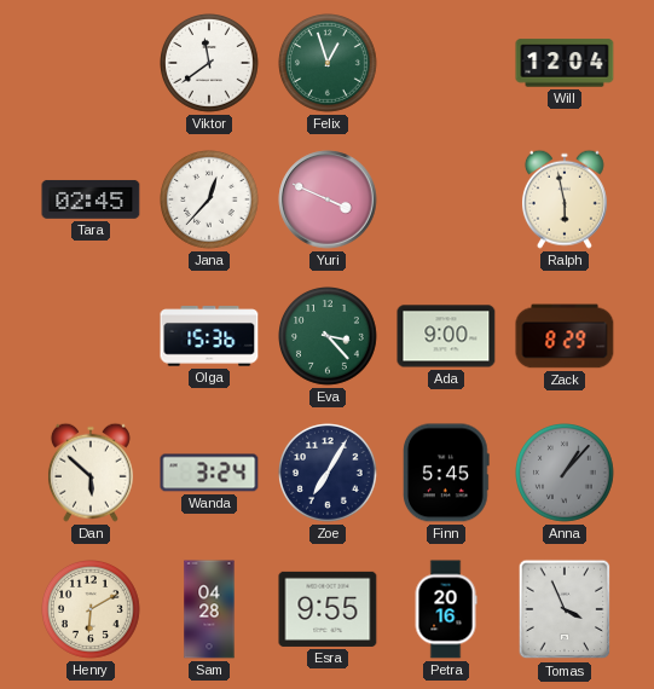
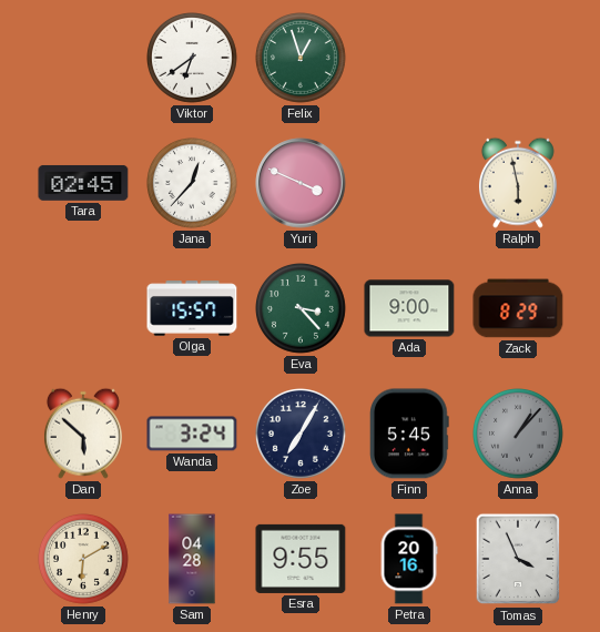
Viktor: 11:39 -> 6:39 (193, 59)
Will: 12:04 -> none (565, 63)
Olga: 15:36 -> 15:57 (192, 308)
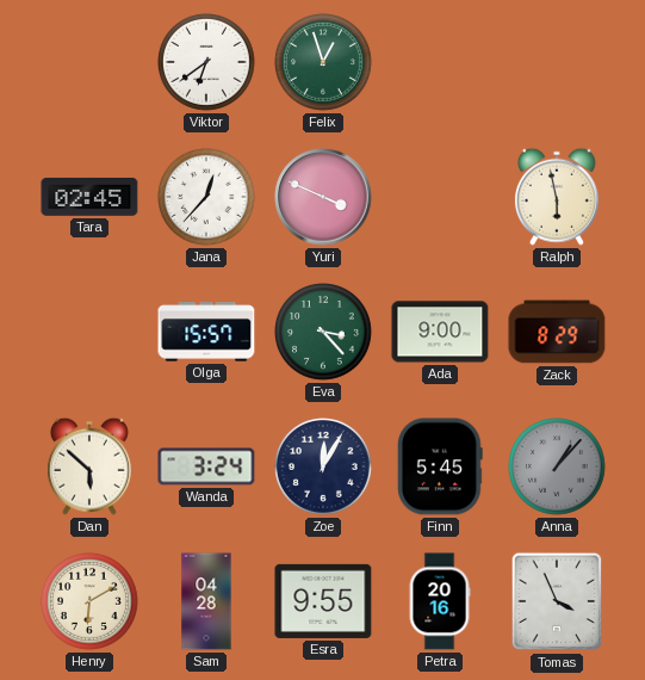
Zoe: 7:05 -> 12:05 (324, 468)
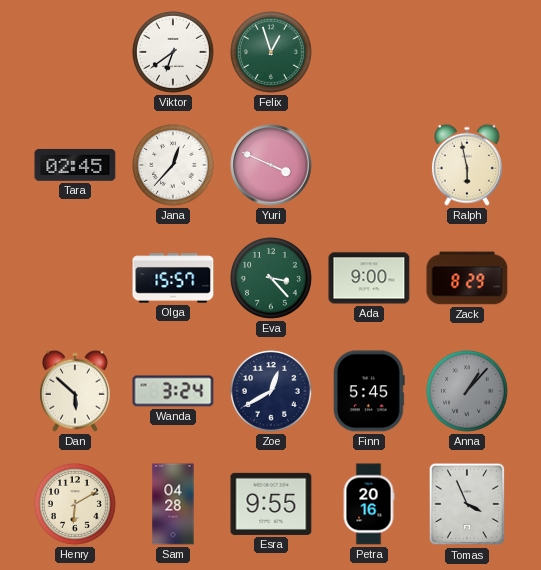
Zoe: 12:05 -> 12:40 (272, 392)
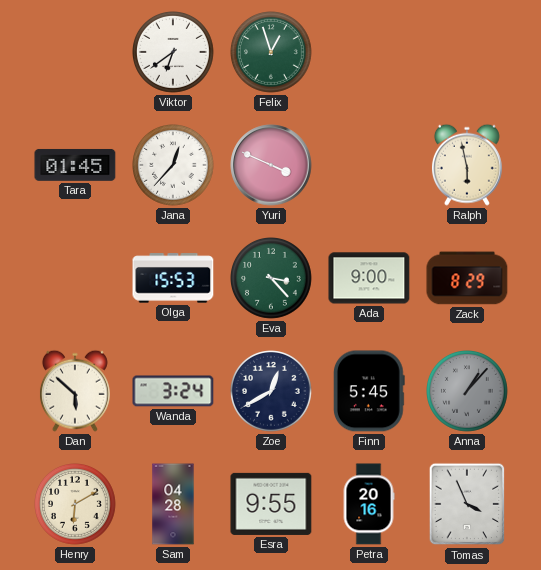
Tara: 02:45 -> 01:45 (75, 165)
Olga: 15:57 -> 15:53 (173, 278)
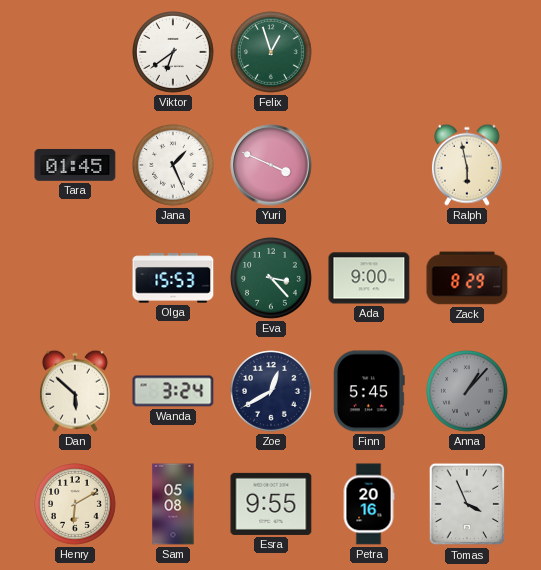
Jana: 12:37 -> 1:26 (174, 166)
Sam: 04:28 -> 05:08 (173, 504)
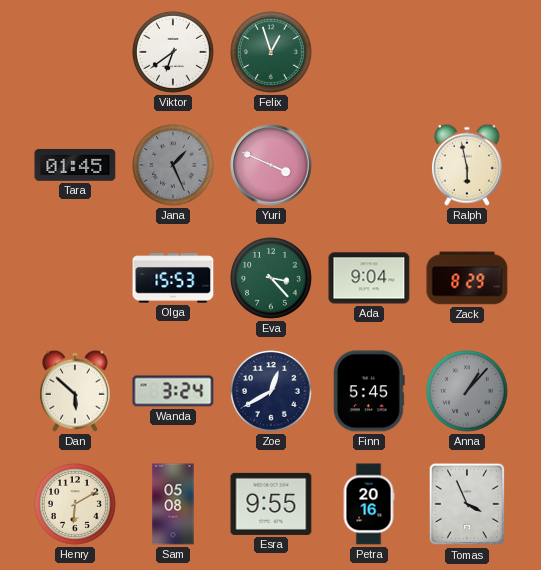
Jana dial: white -> grey (174, 166)
Ada: 9:00 -> 9:04 (369, 278)
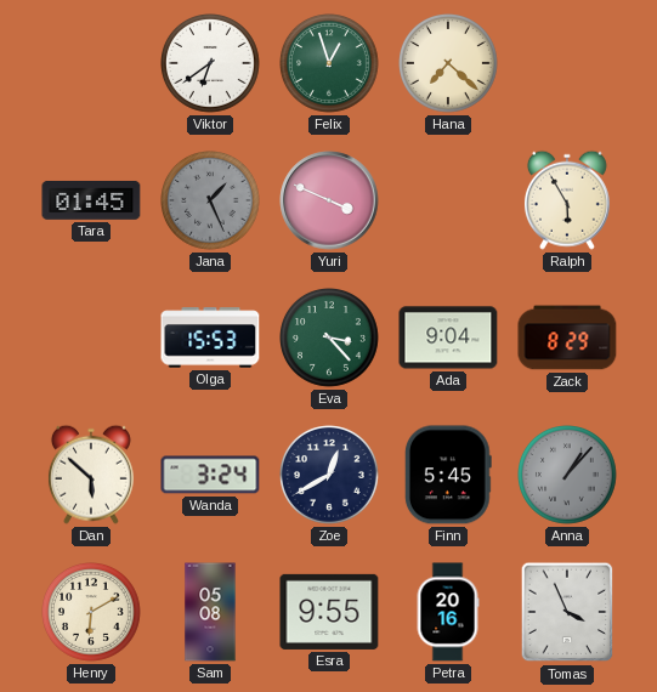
Hana: none -> 7:22 (449, 64)
Ralph: 5:58 -> 5:55 (567, 200)
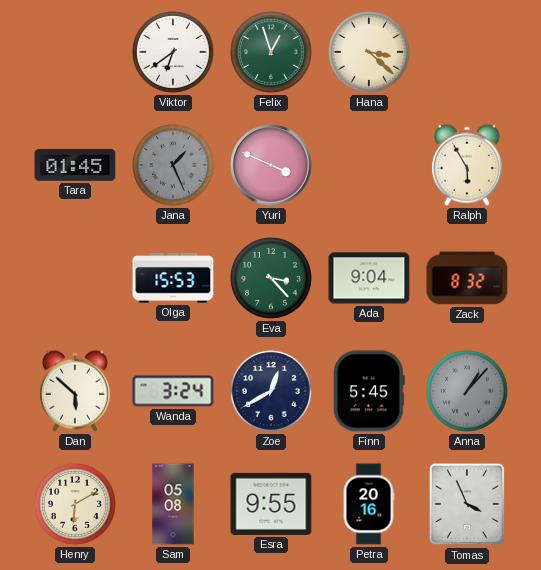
Hana: 7:22 -> 3:22 (370, 53)
Zack: 8:29 -> 8:32 (467, 278)
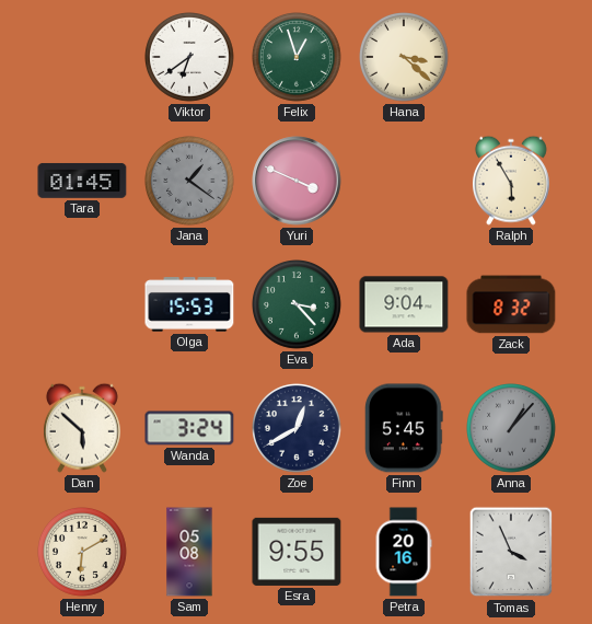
Jana: 1:26 -> 1:21 (190, 182)
